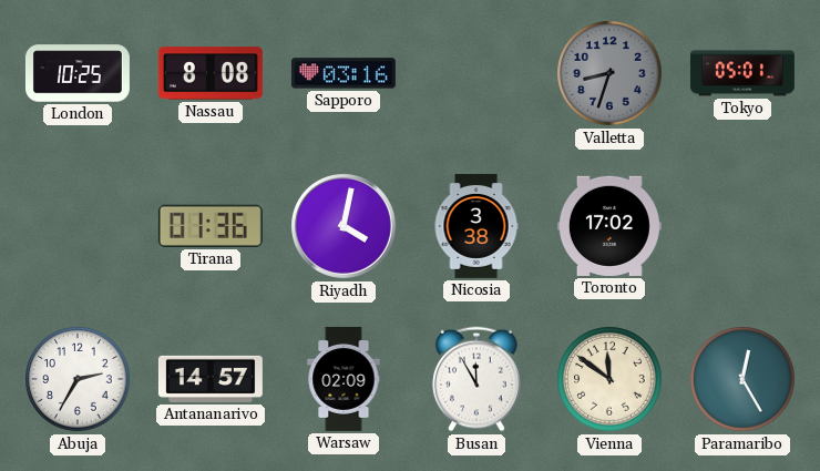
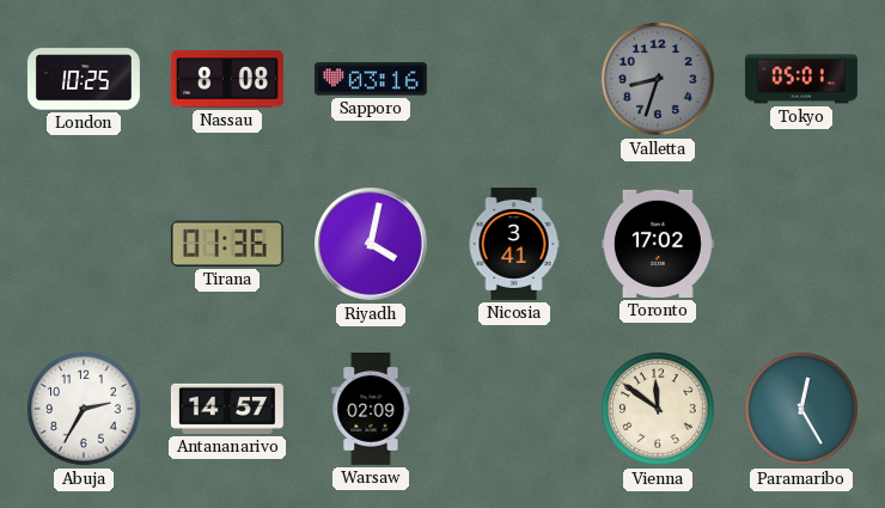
Nicosia: 3:38 -> 3:41 (514, 244)
Busan: 11:55 -> none (476, 379)
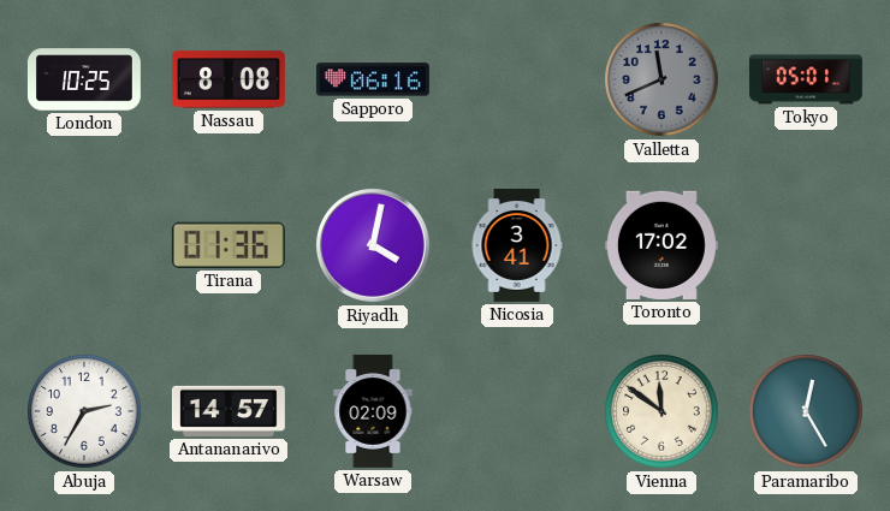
Sapporo: 03:16 -> 06:16 (373, 79)
Valletta: 8:33 -> 11:41 (661, 79)
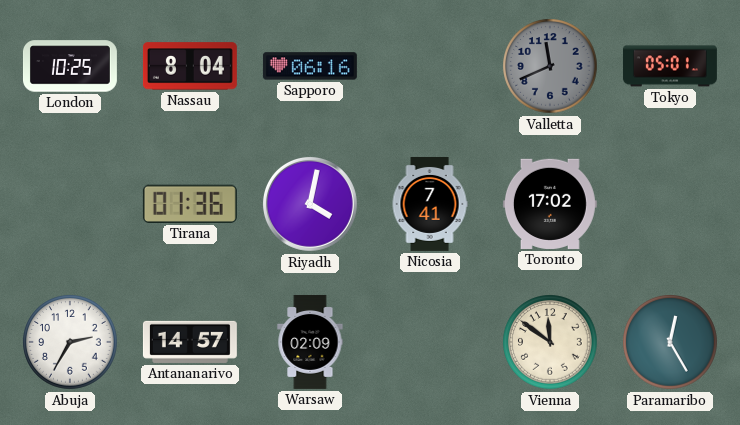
Nassau: 8:08 -> 8:04 (190, 66)
Nicosia: 3:41 -> 7:41 (430, 204)
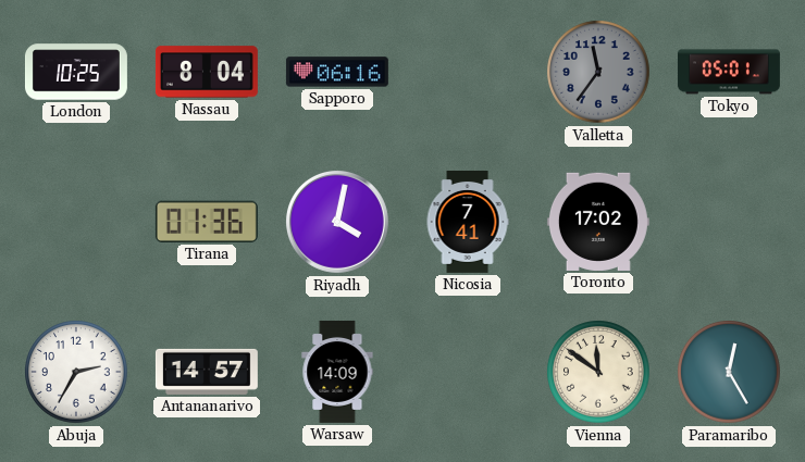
Valletta: 11:41 -> 11:36 (598, 72)
Warsaw: 02:09 -> 14:09 (337, 372)
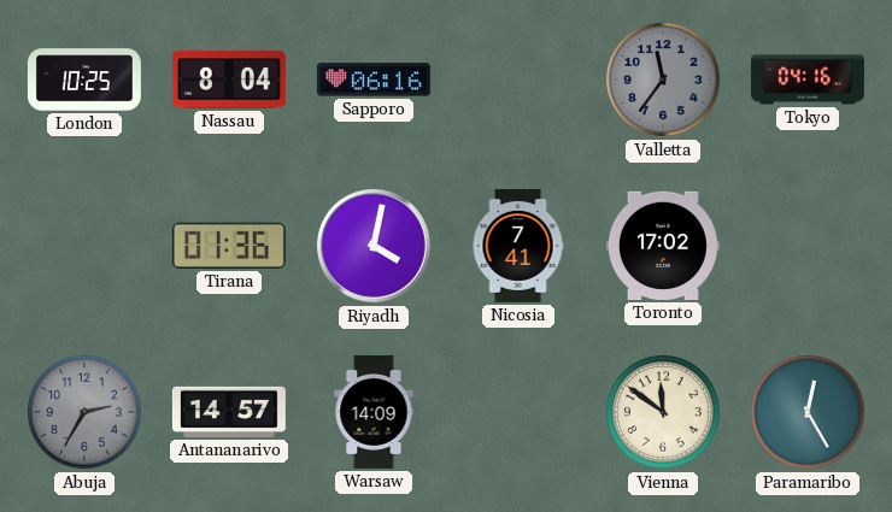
Tokyo: 05:01 -> 04:16 (808, 80)
Abuja dial: white -> grey (84, 412)
